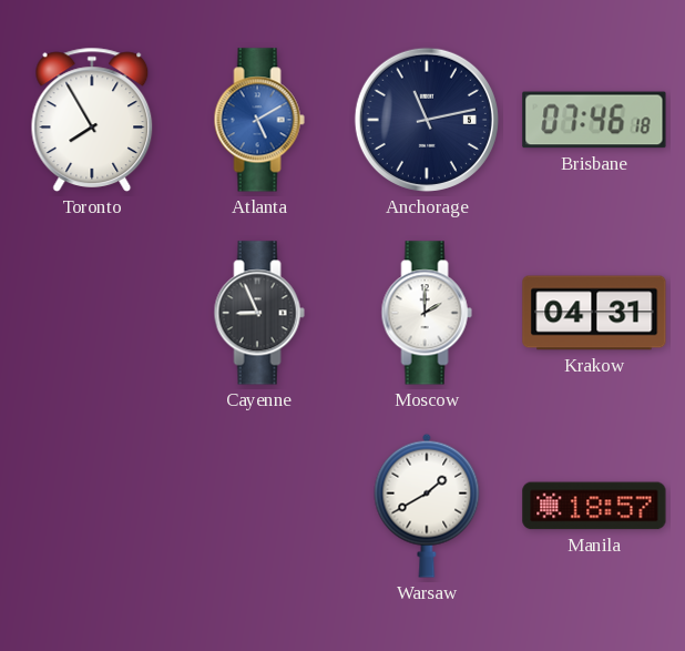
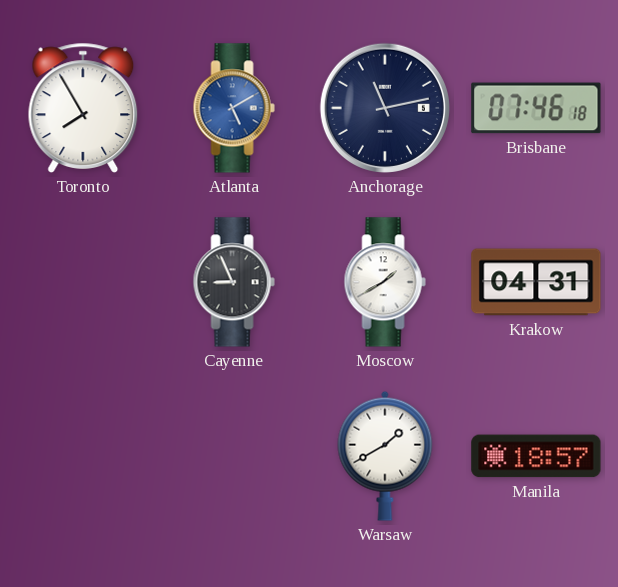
Moscow: 2:00 -> 1:40 (385, 282)
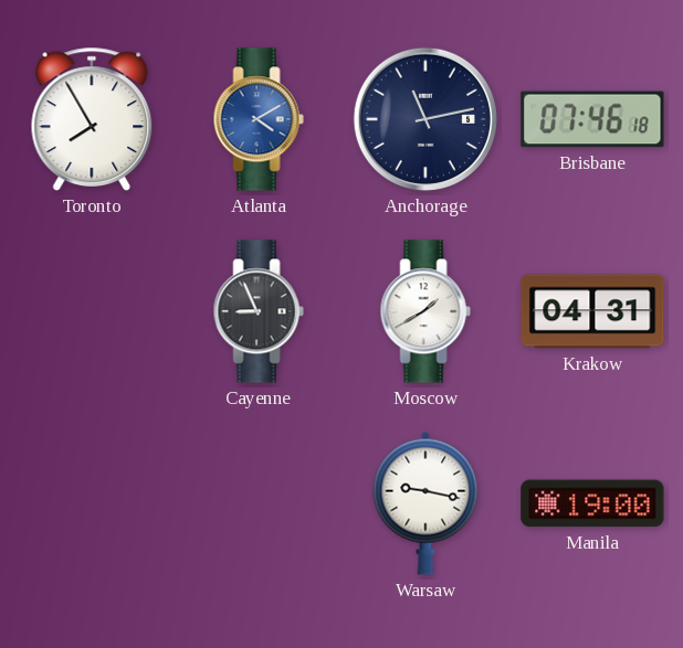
Atlanta: 5:10 -> 4:10 (259, 119)
Warsaw: 1:40 -> 9:17 (425, 503)
Manila: 18:57 -> 19:00 (592, 503)
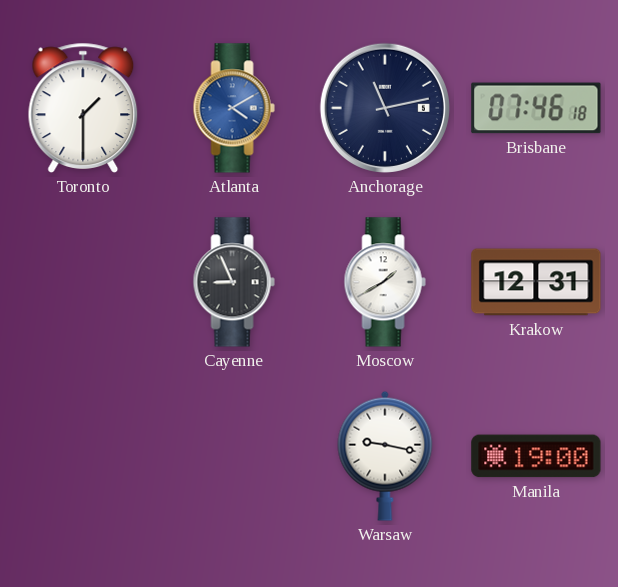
Toronto: 7:55 -> 1:30 (83, 108)
Krakow: 04:31 -> 12:31 (536, 282)
